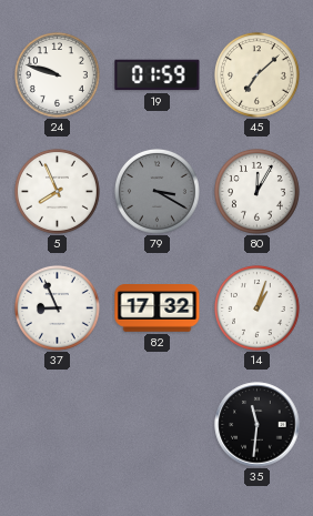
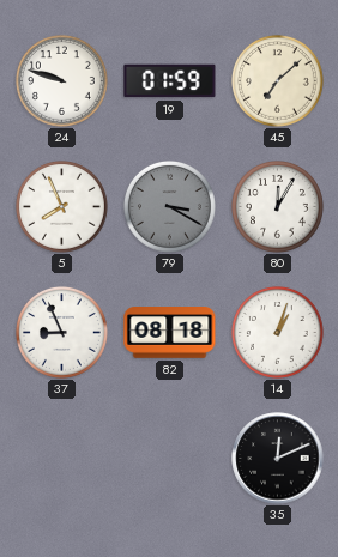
82: 17:32 -> 08:18 (170, 333)
35: 11:31 -> 12:11 (278, 459)
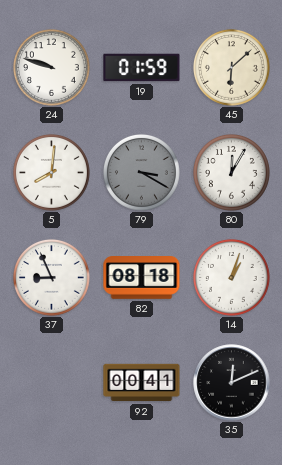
45: 7:08 -> 6:08 (231, 67)
5: 7:56 -> 8:01 (51, 172)
92: none -> 00:41 (142, 383)
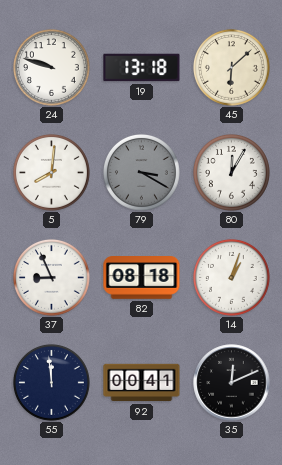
19: 01:59 -> 13:18 (142, 68)
55: none -> 11:59 (51, 382)
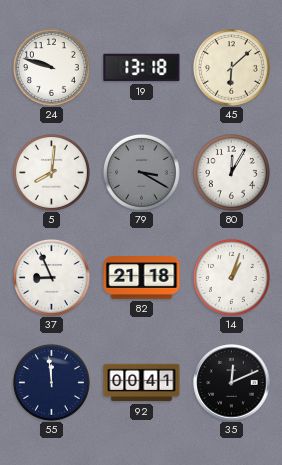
82: 08:18 -> 21:18 (142, 278)
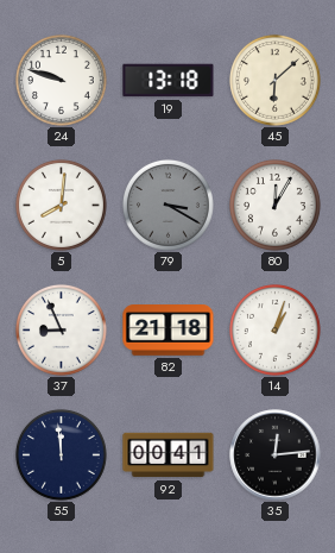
35: 12:11 -> 12:14 (276, 455)
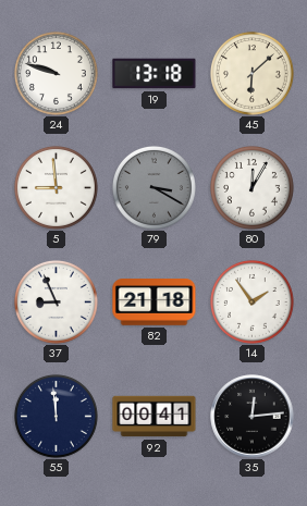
5: 8:01 -> 8:59 (56, 187)
14: 1:03 -> 1:54 (251, 301)
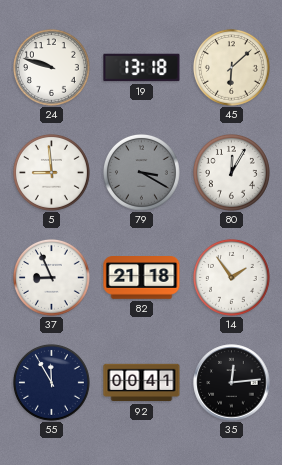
55: 11:59 -> 11:55 (51, 382)
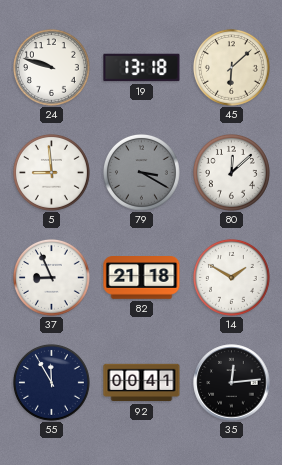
80: 12:05 -> 12:08 (231, 172)
14: 1:54 -> 1:50 (231, 277)
